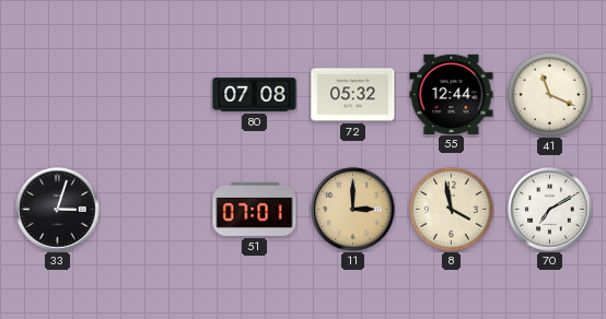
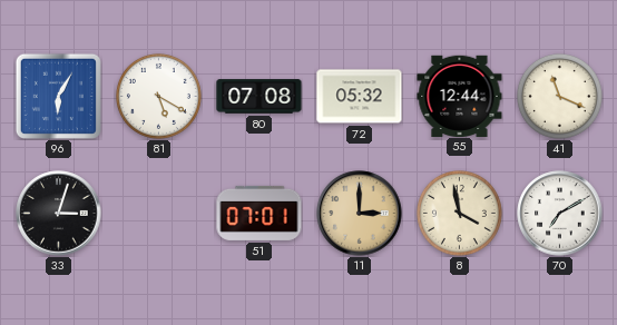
96: none -> 6:05 (58, 96)
81: none -> 5:20 (158, 96)
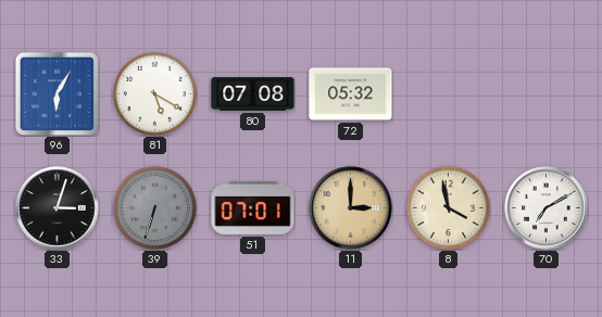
55: 12:44 -> none (460, 96)
41: 11:19 -> none (559, 96)
39: none -> 6:33 (154, 207)
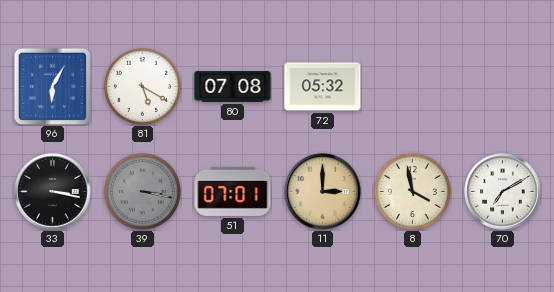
33: 3:03 -> 3:17 (53, 192)
39: 6:33 -> 3:17 (142, 191)
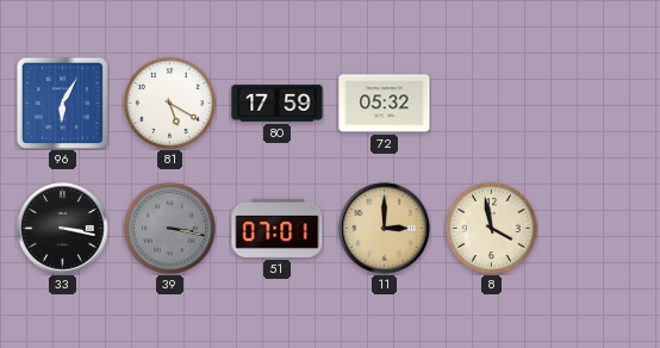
80: 07:08 -> 17:59 (278, 104)
70: 7:10 -> none (503, 192)
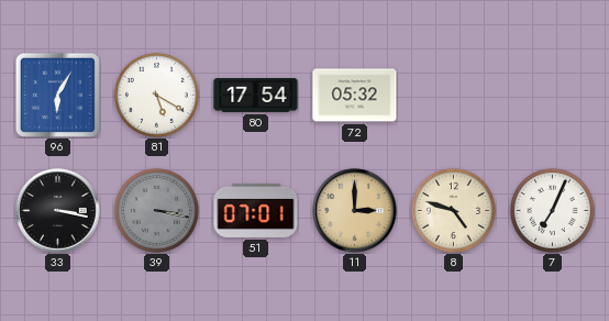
80: 17:59 -> 17:54 (256, 96)
8: 3:58 -> 4:48 (453, 210)
7: none -> 7:04 (552, 210)
